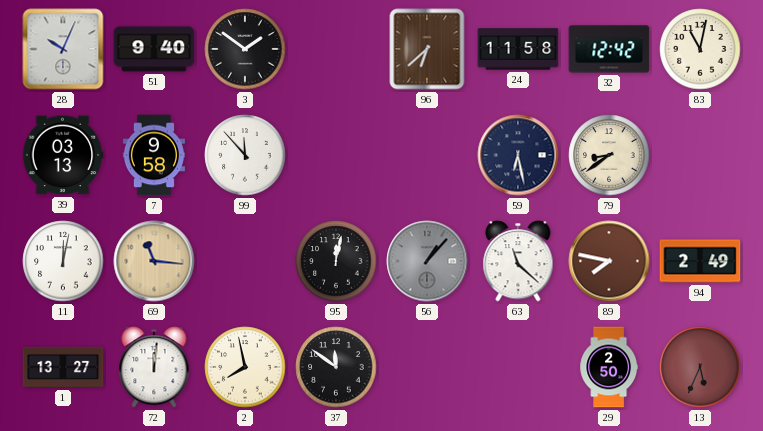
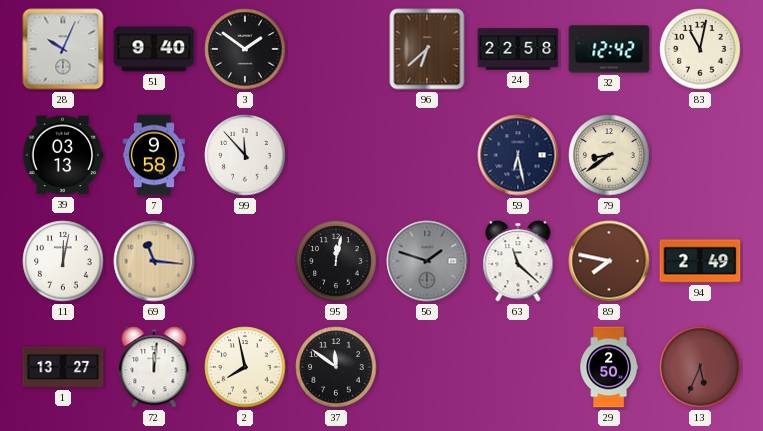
24: 11:58 -> 22:58 (518, 49)
56: 1:07 -> 1:48 (427, 261)
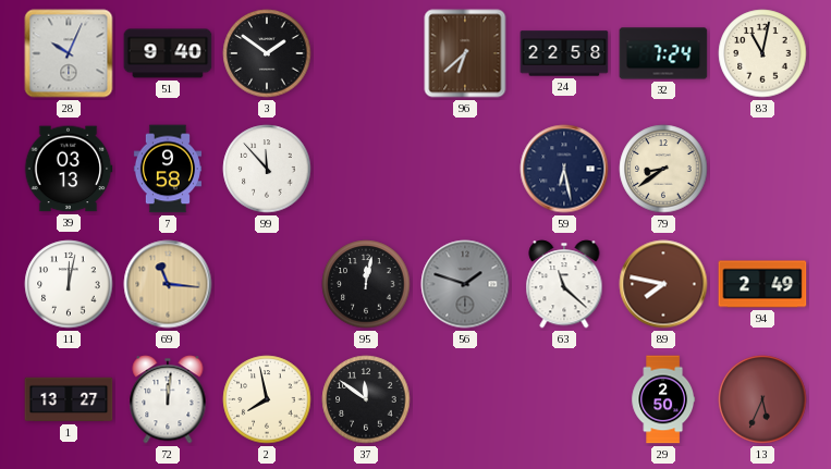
32: 12:42 -> 7:24 (663, 53)
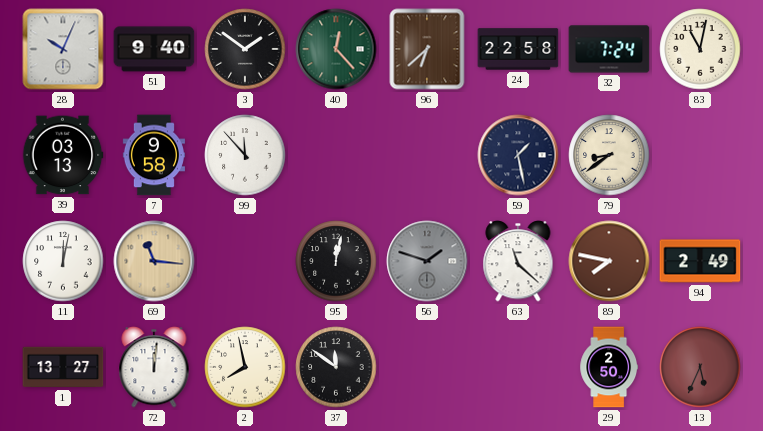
40: none -> 12:23 (336, 49)
59: 6:28 -> 1:28 (518, 155)
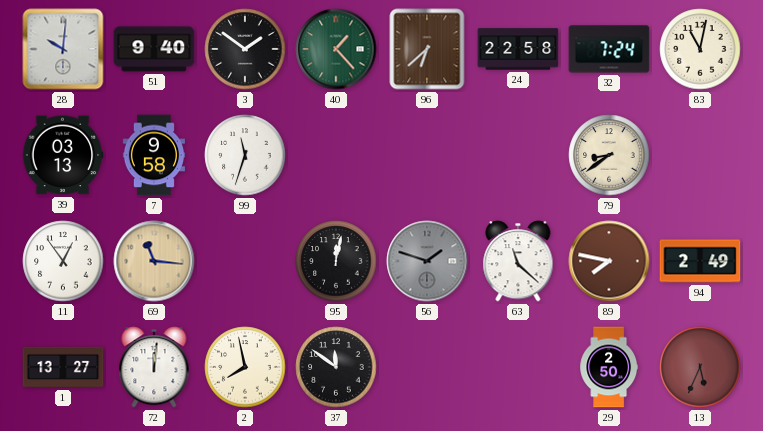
28: 10:04 -> 10:01 (63, 49)
40: 12:23 -> 1:23 (336, 49)
99: 11:53 -> 11:33 (245, 155)
59: 1:28 -> none (518, 155)
11: 12:02 -> 12:54 (63, 261)
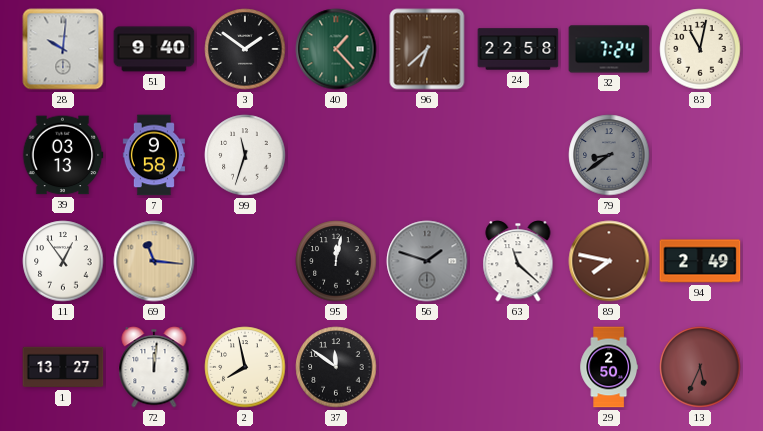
79 dial: cream -> grey (609, 155)
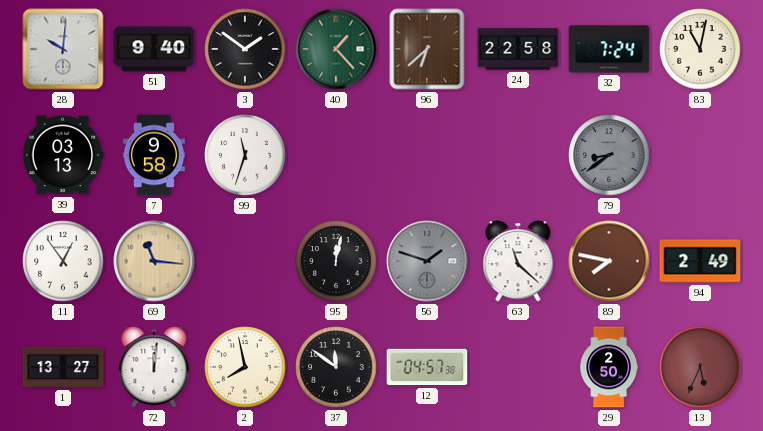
12: none -> 04:57 (427, 367)
